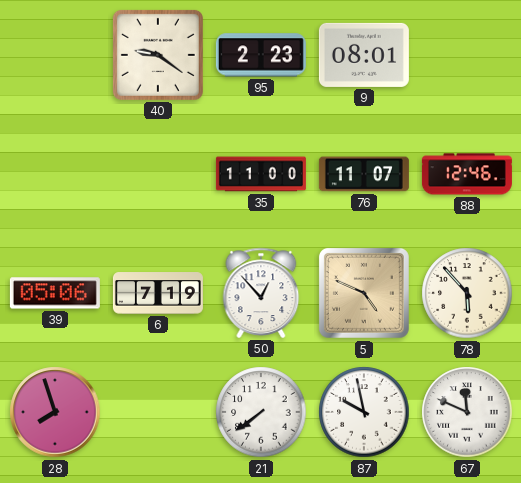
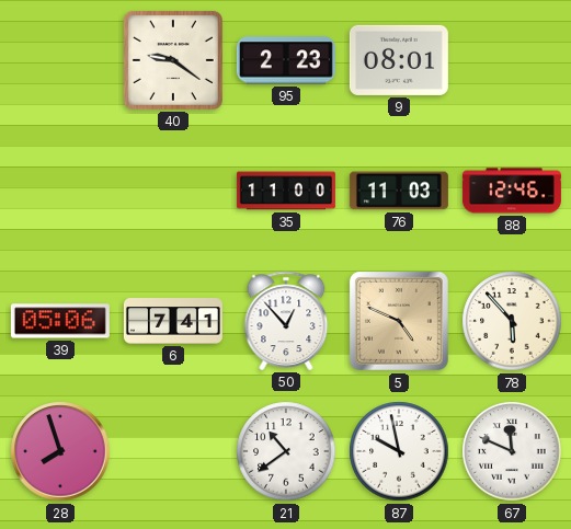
76: 11:07 -> 11:03 (399, 191)
6: 7:19 -> 7:41 (173, 321)
21: 7:39 -> 10:39 (286, 451)
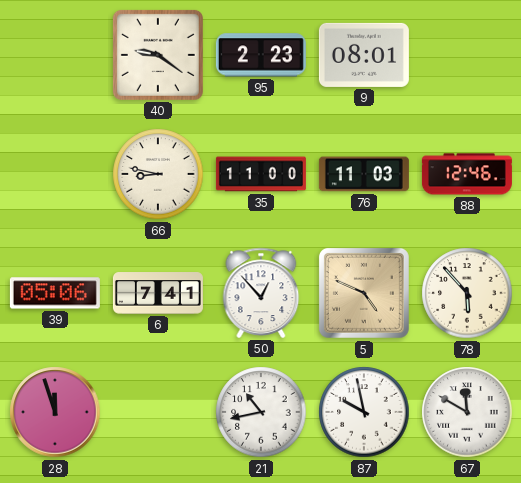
66: none -> 8:47 (158, 174)
28: 7:57 -> 11:57 (55, 412)
21: 10:39 -> 10:43 (261, 412)
67: 11:49 -> 11:50 (467, 412)
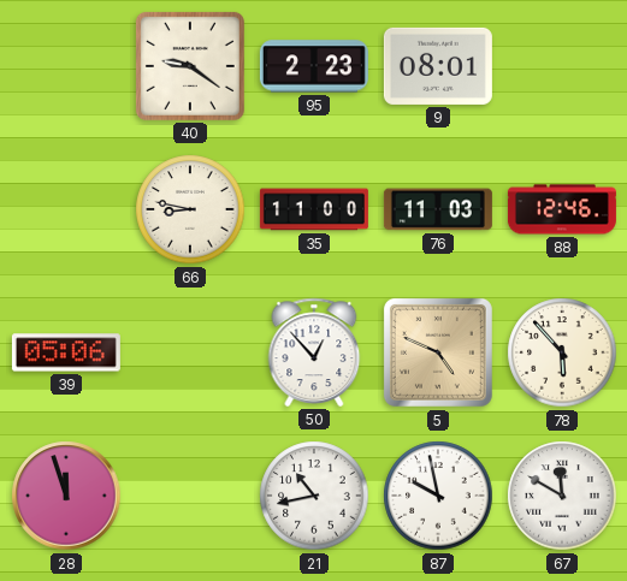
6: 7:41 -> none (158, 293)
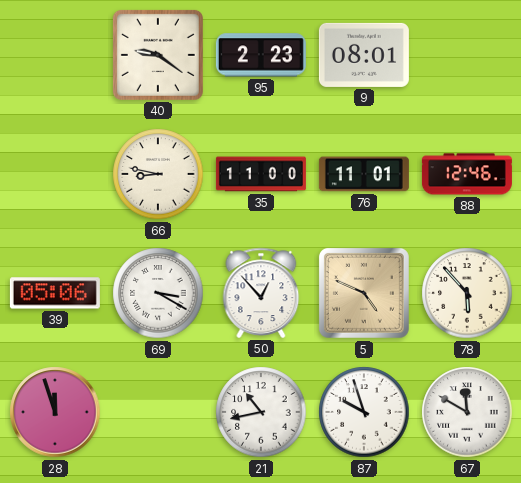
76: 11:03 -> 11:01 (364, 174)
69: none -> 3:20 (158, 293)
87: 9:58 -> 9:57 (364, 412)
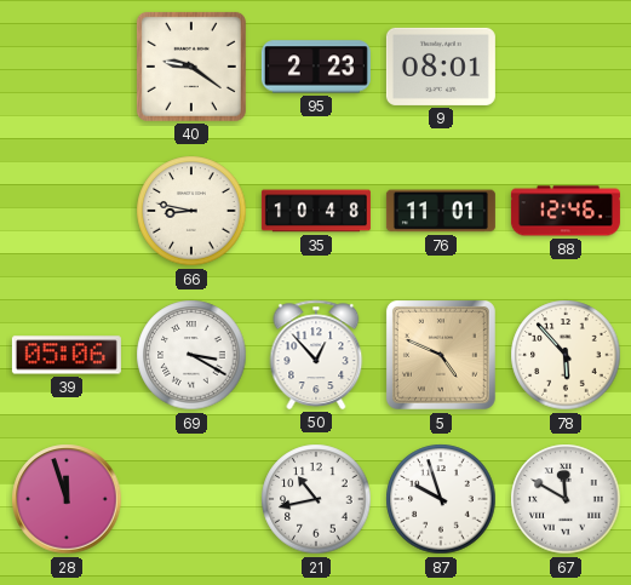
35: 11:00 -> 10:48 (316, 211)
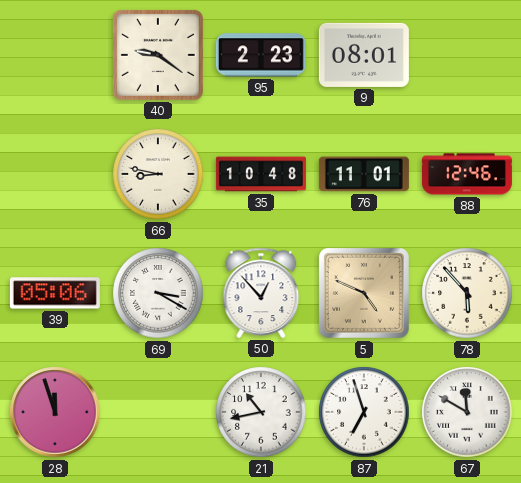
87: 9:57 -> 6:57 (364, 412)
